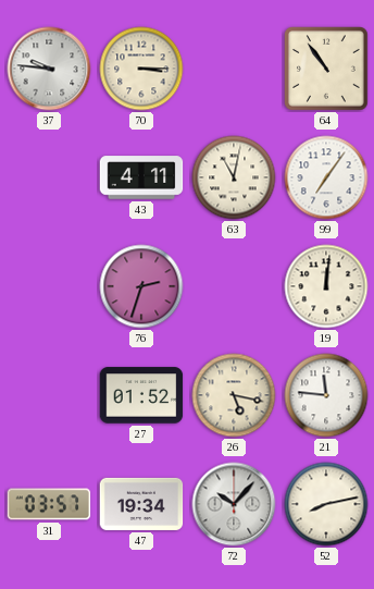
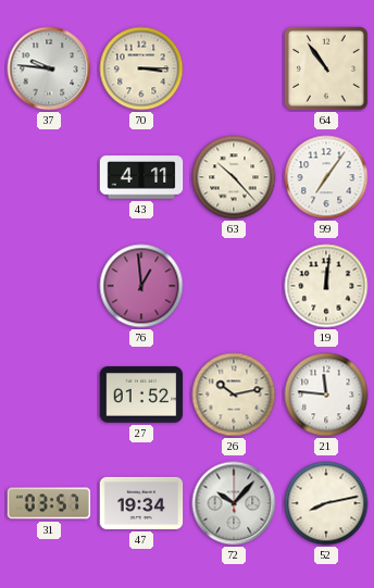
63: 11:02 -> 10:23 (234, 177)
76: 2:33 -> 12:59 (141, 286)
26: 5:17 -> 10:13 (234, 395)
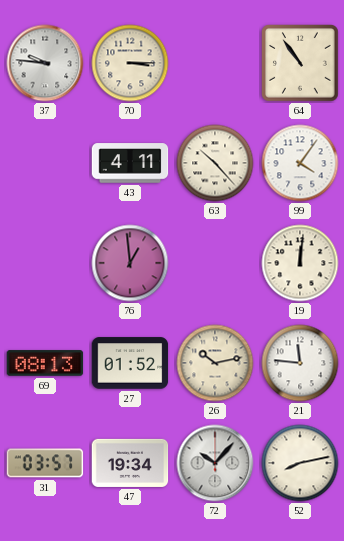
99: 7:06 -> 4:06 (300, 163)
69: none -> 08:13 (45, 363)
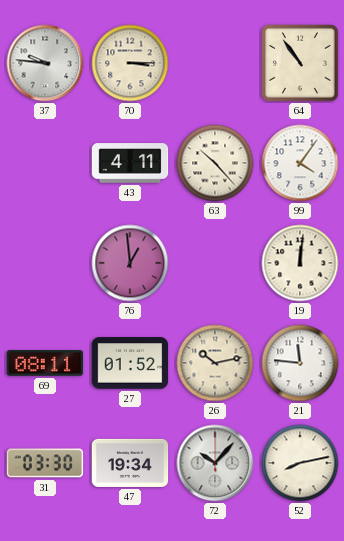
69: 08:13 -> 08:11 (45, 363)
31: 03:57 -> 03:30 (45, 463)
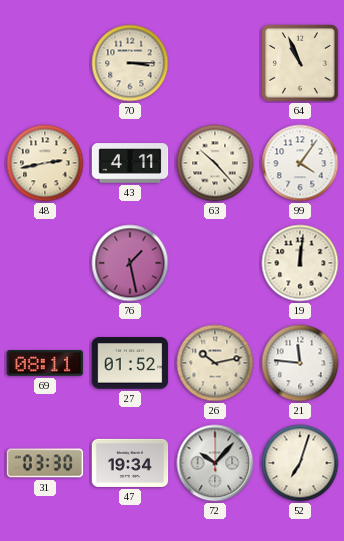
37: 9:46 -> none (45, 63)
64: 10:54 -> 10:56 (301, 64)
48: none -> 2:43 (45, 163)
76: 12:59 -> 1:28 (130, 263)
52: 8:13 -> 7:03 (300, 463)
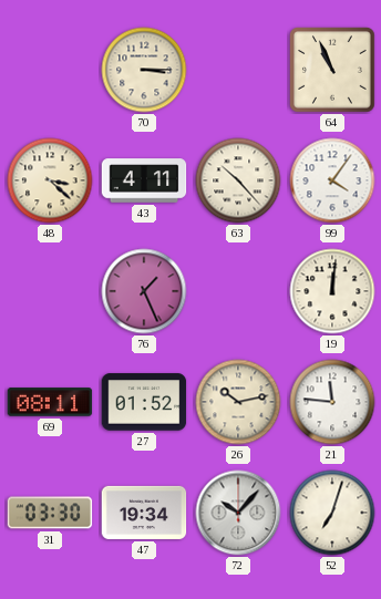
48: 2:43 -> 3:22 (50, 180)
76: 1:28 -> 1:26 (144, 291)
